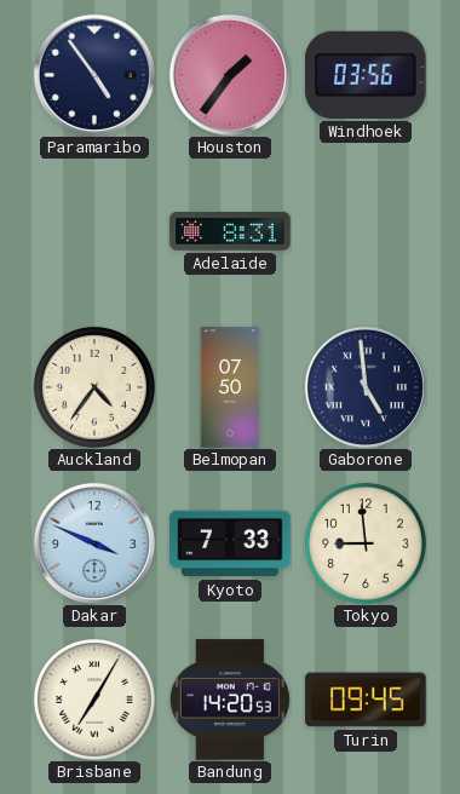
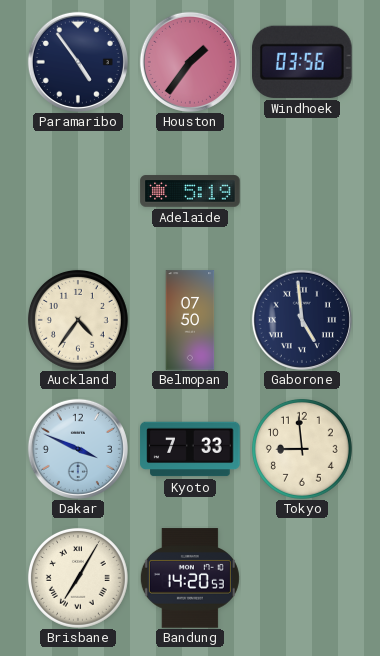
Adelaide: 8:31 -> 5:19 (190, 191)
Turin: 09:45 -> none (366, 700)
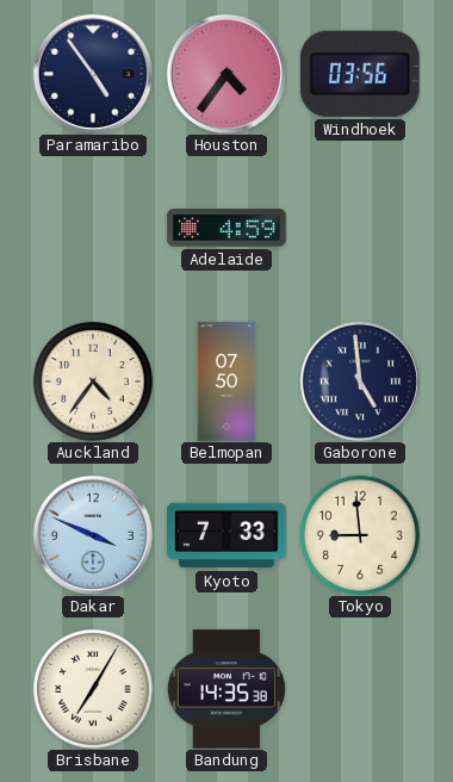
Houston: 1:36 -> 4:36 (226, 74)
Adelaide: 5:19 -> 4:59 (226, 228)
Bandung: 14:20 -> 14:35 (226, 689)
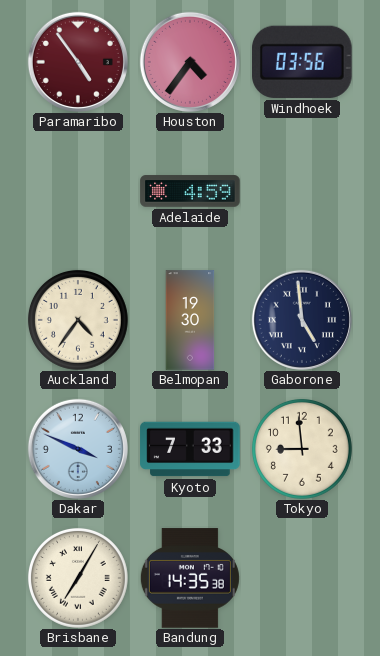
Paramaribo dial: navy -> burgundy (78, 62)
Belmopan: 07:50 -> 19:30 (190, 320)
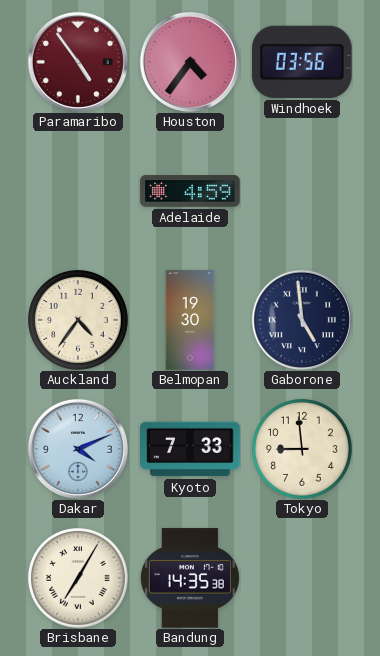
Dakar: 3:49 -> 4:11 (78, 449)
